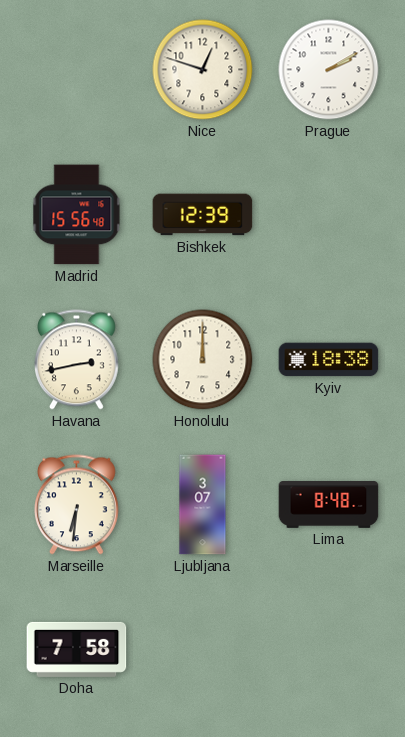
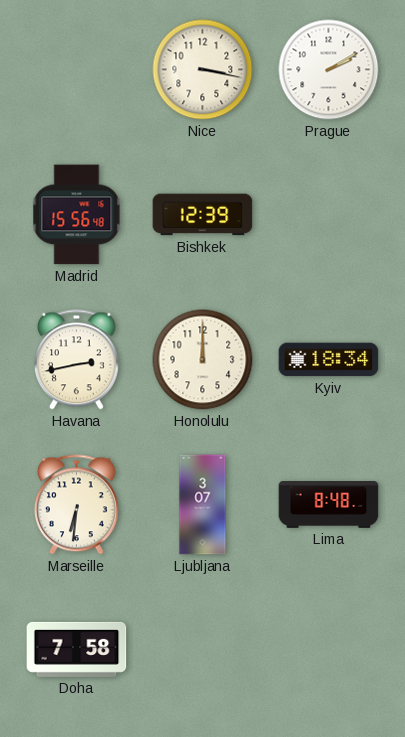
Nice: 12:48 -> 3:17 (203, 70)
Kyiv: 18:38 -> 18:34 (329, 360)
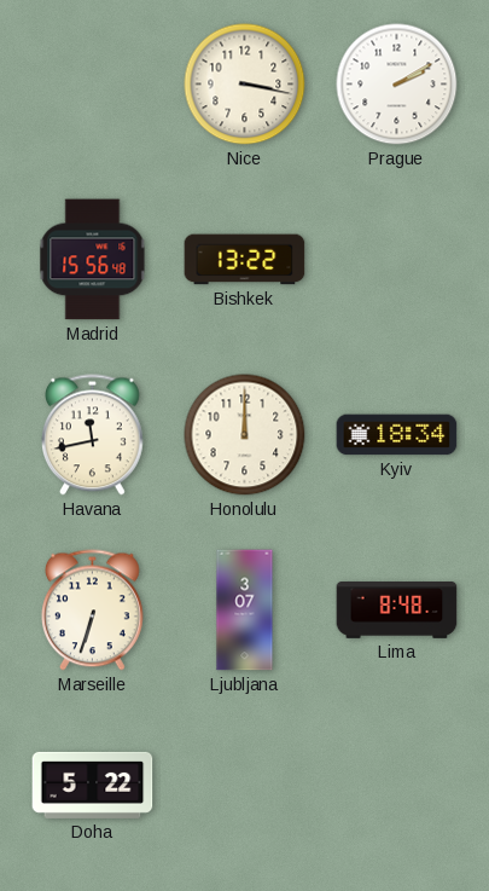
Bishkek: 12:39 -> 13:22 (245, 260)
Havana: 2:43 -> 11:43 (92, 435)
Marseille: 6:31 -> 6:33 (92, 611)
Doha: 7:58 -> 5:22 (93, 785)
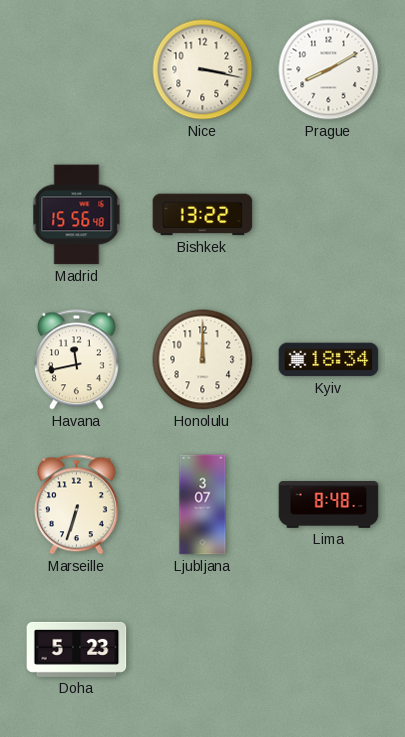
Prague: 2:10 -> 8:10 (329, 70)
Doha: 5:22 -> 5:23 (77, 649)
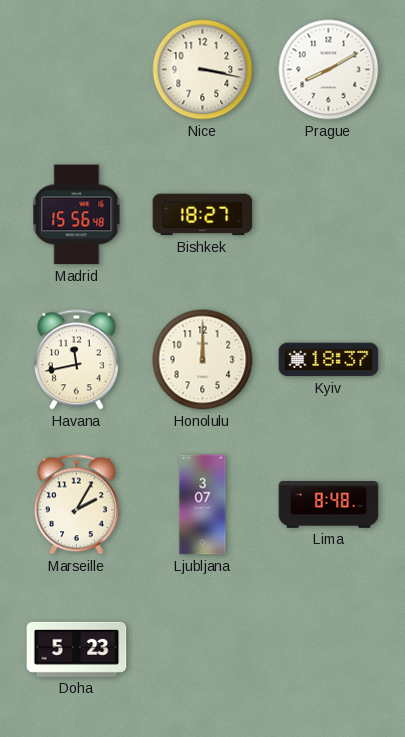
Bishkek: 13:22 -> 18:27 (203, 215)
Kyiv: 18:34 -> 18:37 (329, 360)
Marseille: 6:33 -> 2:05 (76, 505)
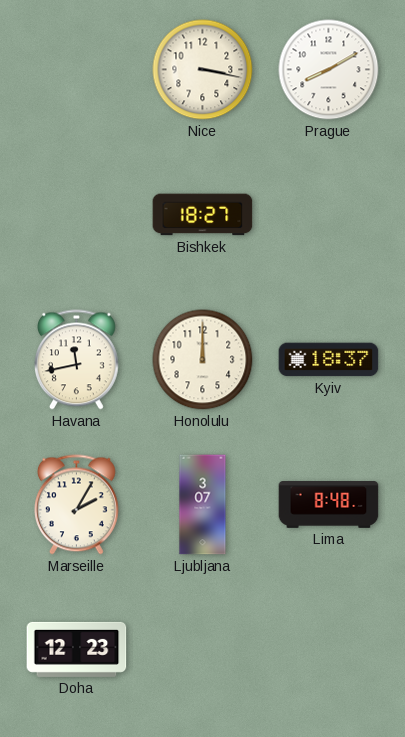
Madrid: 15:56 -> none (77, 215)
Doha: 5:23 -> 12:23 (77, 649)
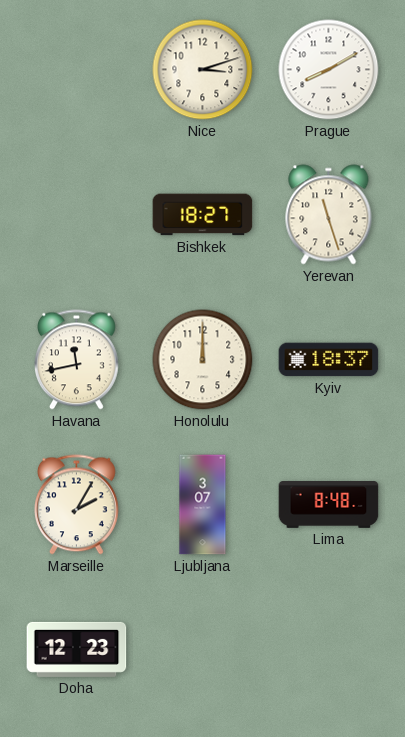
Nice: 3:17 -> 3:12 (203, 70)
Yerevan: none -> 11:27 (329, 215)
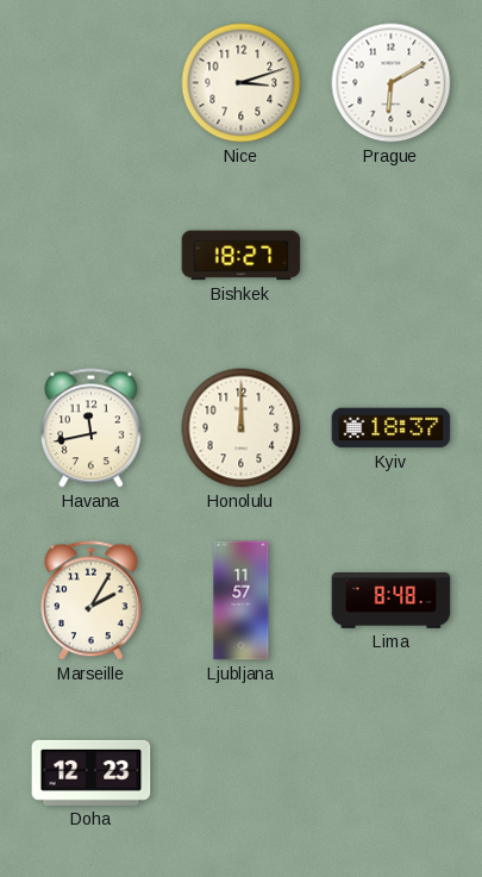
Prague: 8:10 -> 6:10 (392, 83)
Yerevan: 11:27 -> none (329, 215)
Ljubljana: 3:07 -> 11:57 (242, 601)
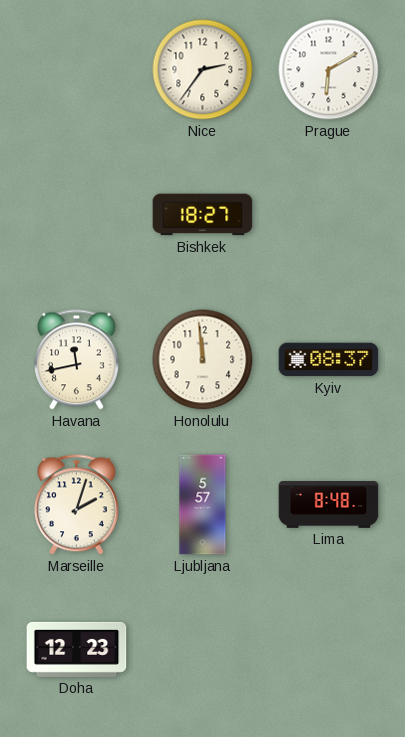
Nice: 3:12 -> 2:36 (203, 70)
Honolulu: 12:00 -> 11:59 (203, 360)
Kyiv: 18:37 -> 08:37 (329, 360)
Marseille: 2:05 -> 2:03 (76, 505)
Ljubljana: 11:57 -> 5:57 (203, 505)
